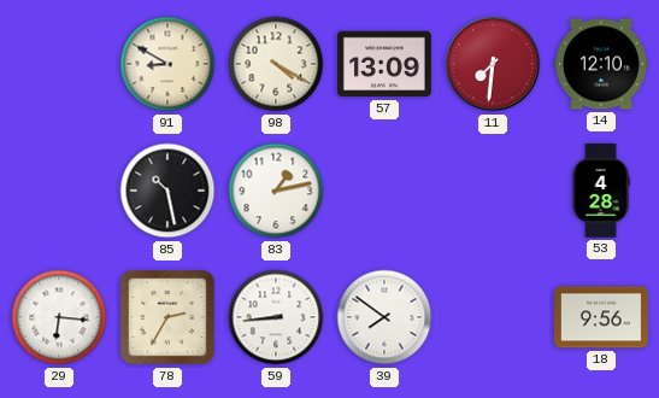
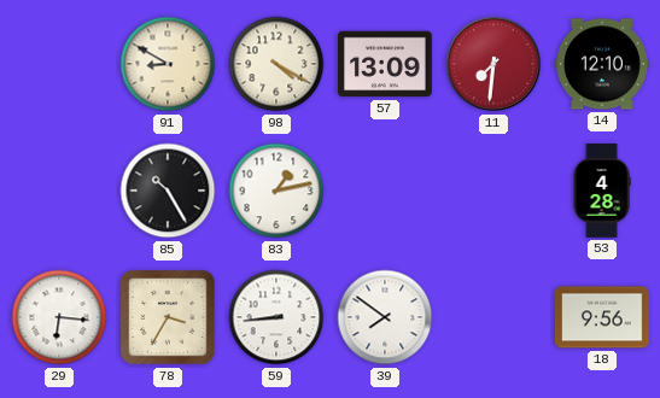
85: 10:28 -> 10:25 (168, 191)
78: 2:35 -> 3:35 (168, 317)
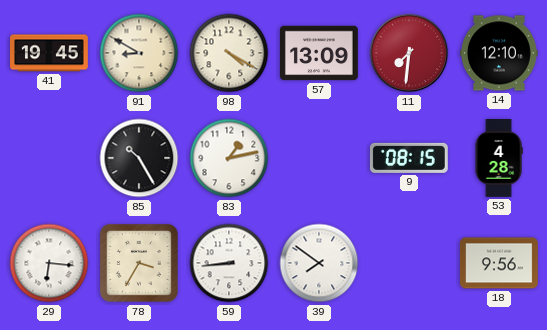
41: none -> 19:45 (50, 53)
9: none -> 08:15 (409, 158)
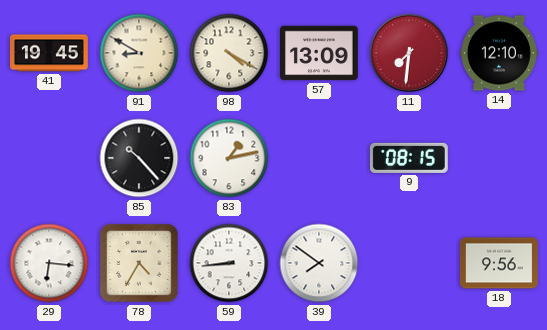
85: 10:25 -> 10:23 (139, 158)
53: 4:28 -> none (499, 159)
78: 3:35 -> 4:35 (139, 263)
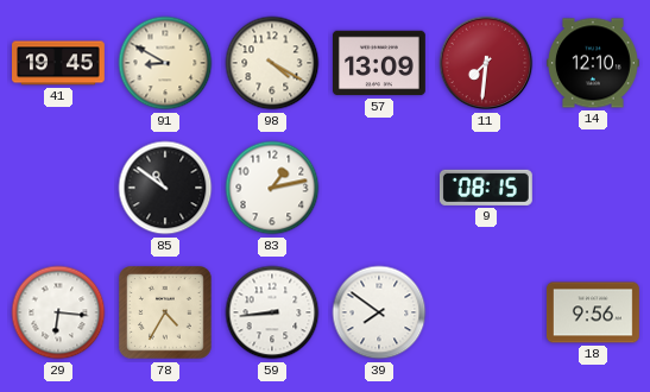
85: 10:23 -> 10:51 (165, 188)
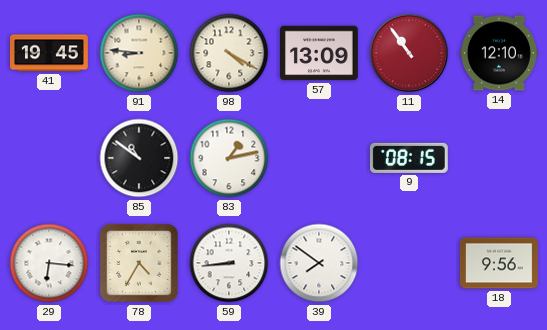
91: 8:50 -> 8:46 (139, 53)
11: 7:31 -> 10:54 (409, 53)
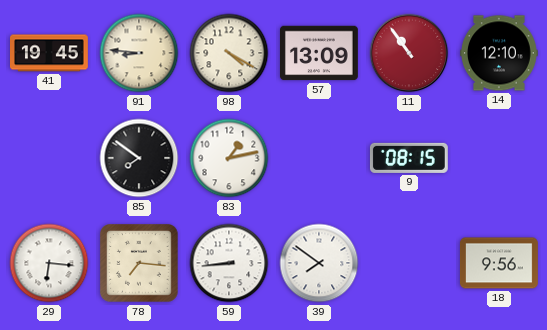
85: 10:51 -> 7:51 (139, 158)
78: 4:35 -> 7:16 (139, 263)
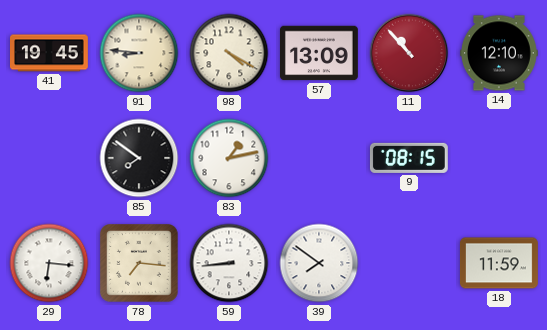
11: 10:54 -> 10:53 (409, 53)
18: 9:56 -> 11:59 (499, 263)
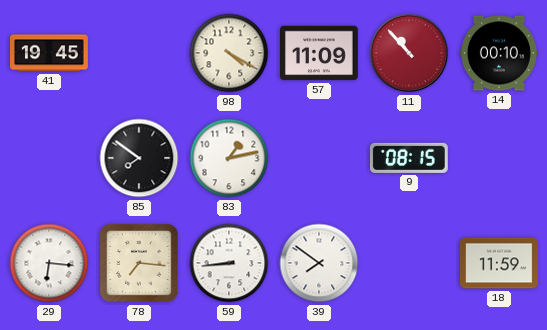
91: 8:46 -> none (139, 53)
57: 13:09 -> 11:09 (320, 53)
14: 12:10 -> 00:10 (500, 53)
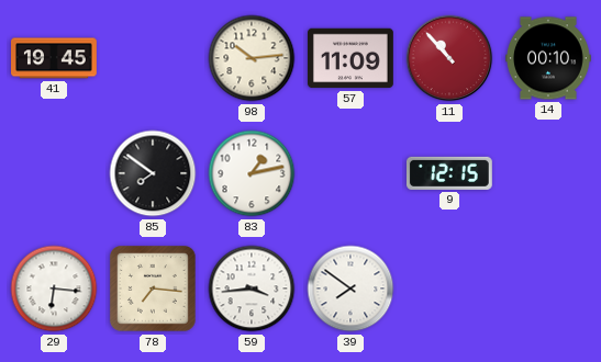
98: 4:20 -> 10:14 (252, 58)
9: 08:15 -> 12:15 (449, 173)
59: 8:44 -> 3:44 (252, 289)
18: 11:59 -> none (499, 263)
